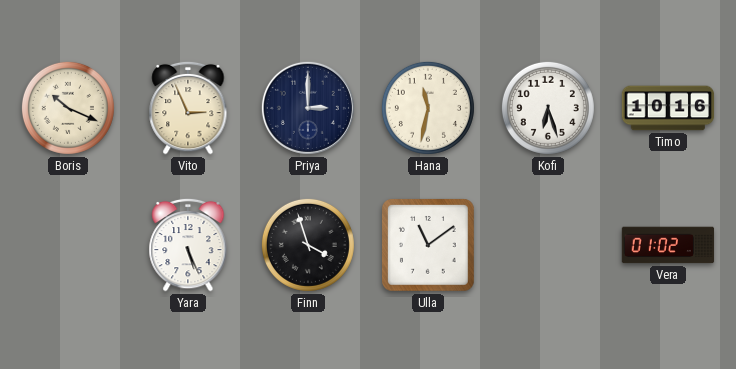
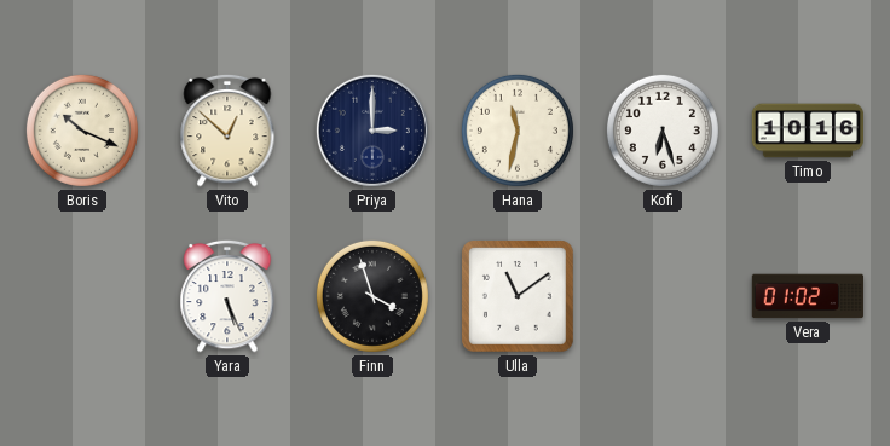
Vito: 2:56 -> 12:52 (227, 131)
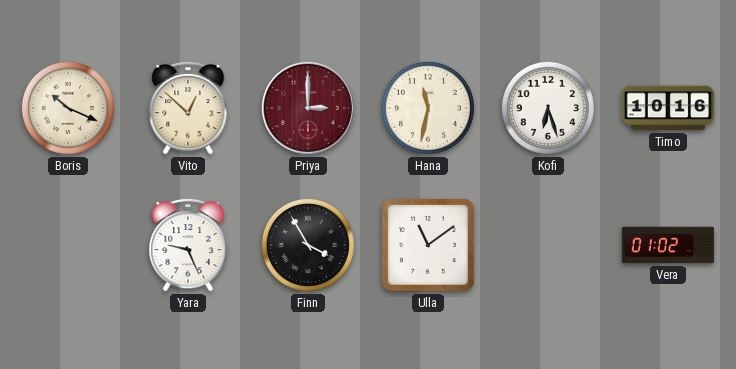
Priya dial: navy -> burgundy (308, 108)
Yara: 5:26 -> 9:26 (188, 245)
Finn: 3:57 -> 3:55 (308, 245)
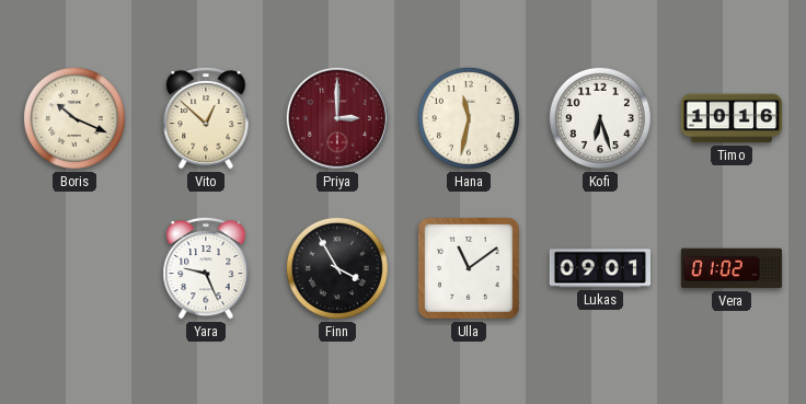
Lukas: none -> 09:01 (600, 268)
